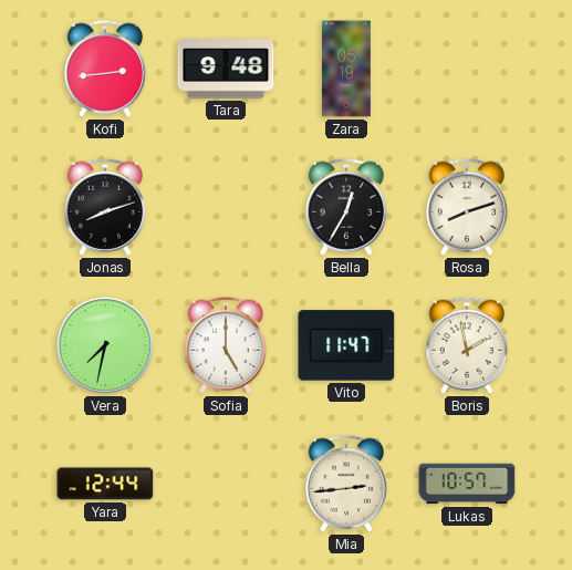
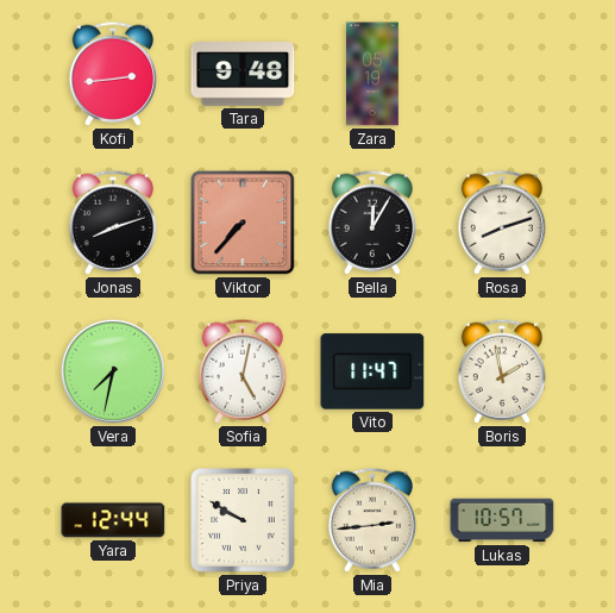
Viktor: none -> 7:37 (243, 223)
Bella: 12:35 -> 12:05 (372, 223)
Sofia: 5:00 -> 5:02 (243, 371)
Priya: none -> 9:50 (243, 520)
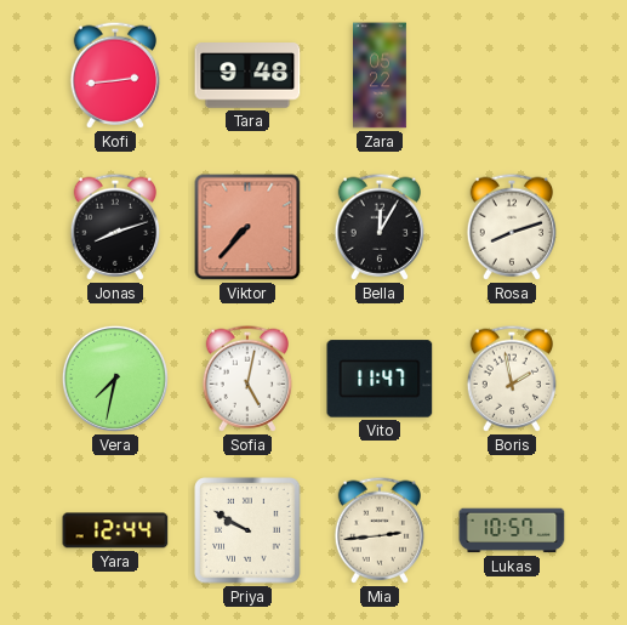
Zara: 05:19 -> 05:22 (381, 75)
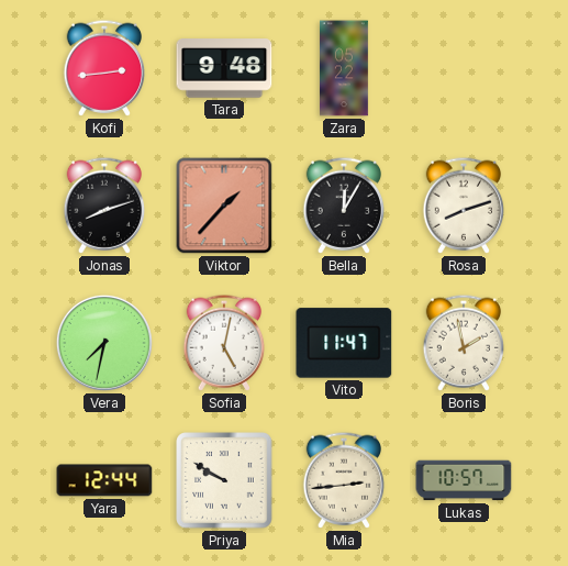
Viktor: 7:37 -> 1:37 (224, 206)
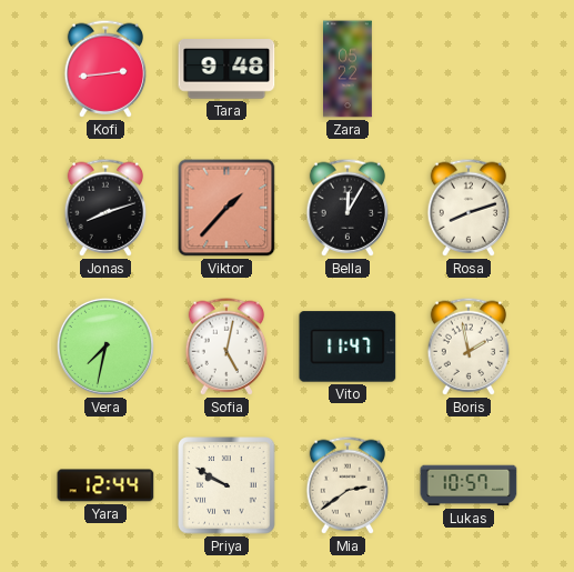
Mia: 2:44 -> 2:39 (348, 485)
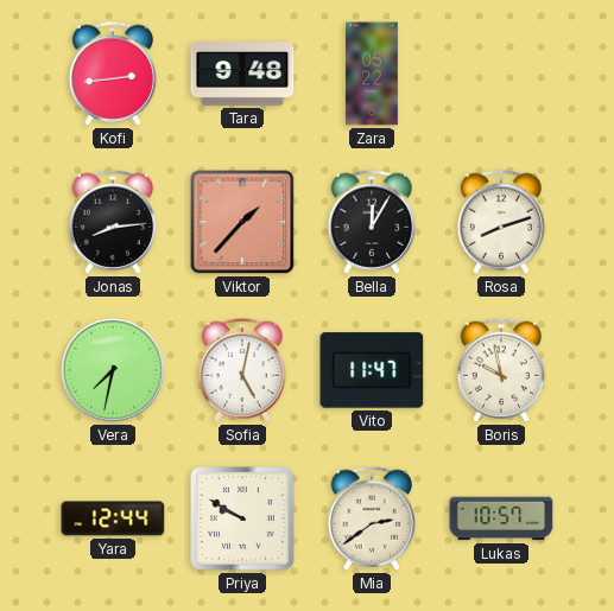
Jonas: 8:12 -> 8:14 (113, 222)
Boris: 1:58 -> 9:58 (501, 370)
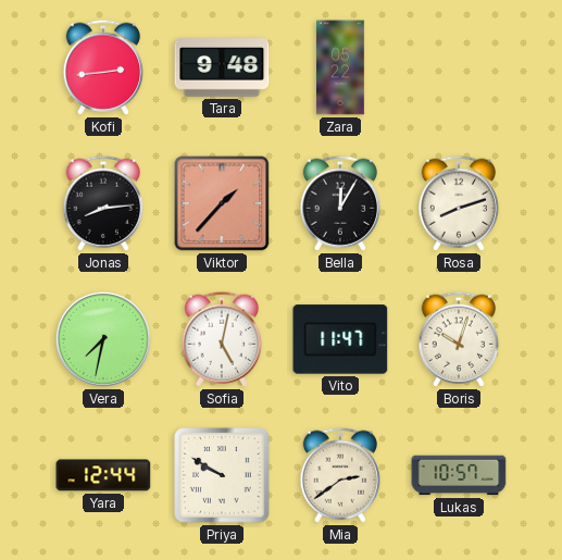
Boris: 9:58 -> 10:03 (459, 339)
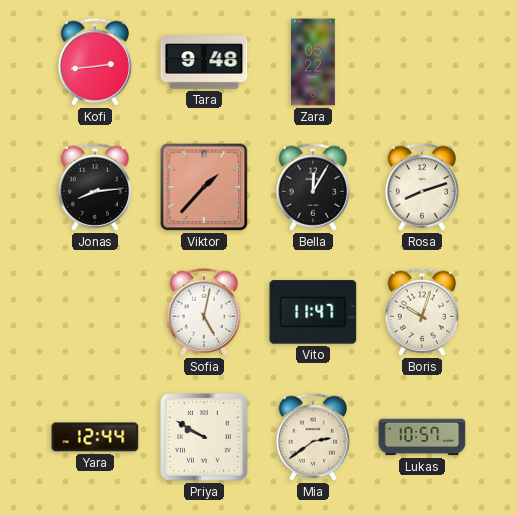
Vera: 7:32 -> none (103, 339)
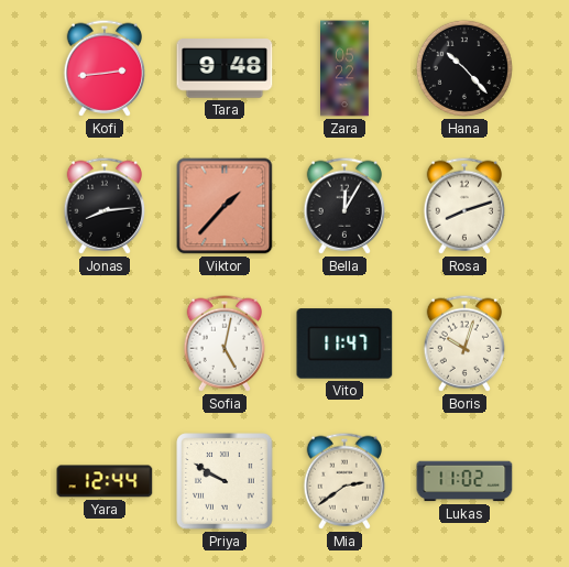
Hana: none -> 10:23 (464, 68)
Lukas: 10:57 -> 11:02 (464, 481)
